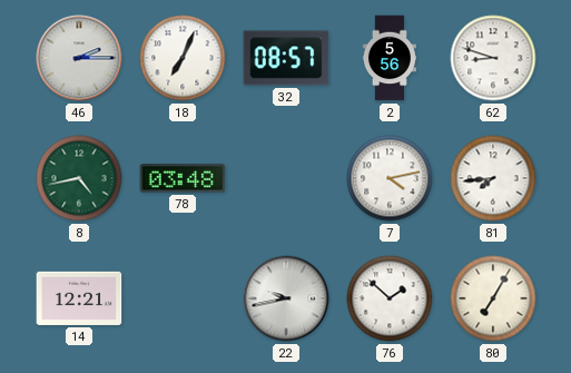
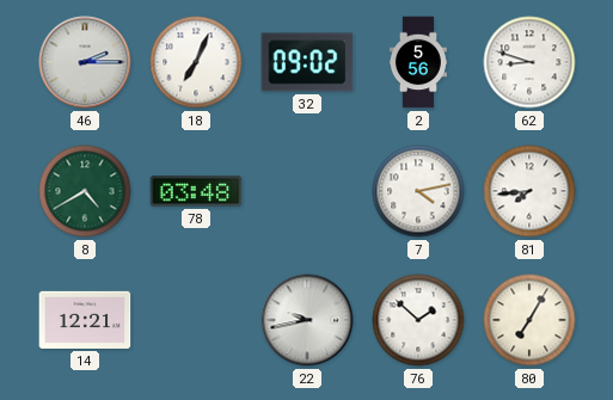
32: 08:57 -> 09:02 (307, 62)
8: 4:43 -> 4:40 (85, 191)
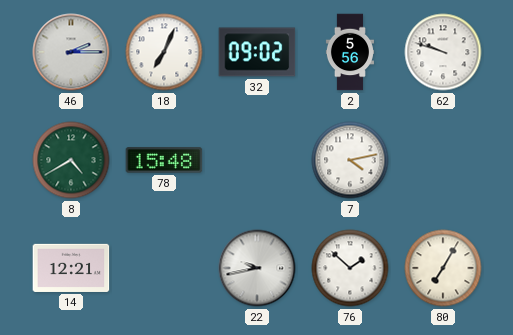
62: 8:48 -> 9:48 (443, 52)
78: 03:48 -> 15:48 (164, 160)
81: 7:44 -> none (529, 191)
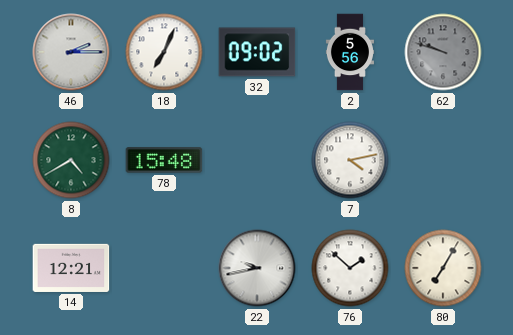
62 dial: white -> grey (443, 52)
